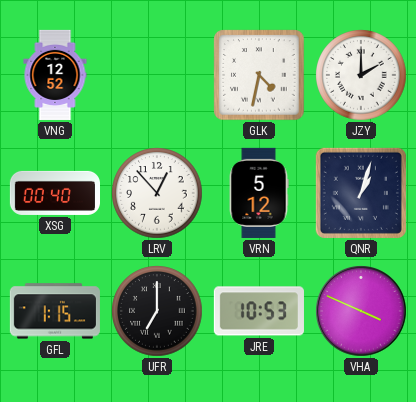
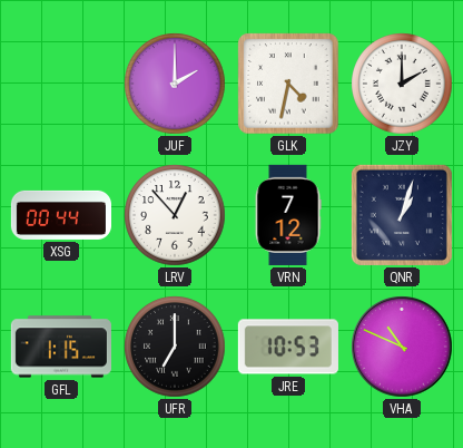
VNG: 12:52 -> none (55, 75)
JUF: none -> 2:00 (175, 84)
XSG: 00:40 -> 00:44 (60, 215)
VRN: 5:12 -> 7:12 (288, 215)
VHA: 3:49 -> 10:49 (402, 347)
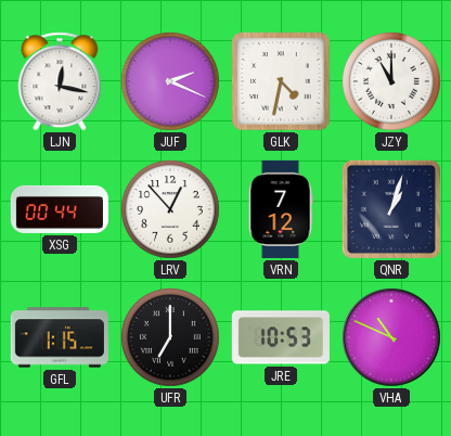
LJN: none -> 12:17 (60, 81)
JUF: 2:00 -> 2:19 (170, 81)
JZY: 2:00 -> 11:00 (391, 81)
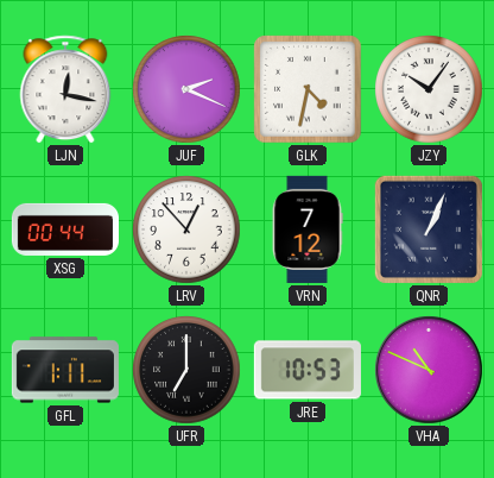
JZY: 11:00 -> 10:06 (429, 89)
QNR: 1:03 -> 1:04 (429, 229)
GFL: 1:15 -> 1:11 (65, 370)
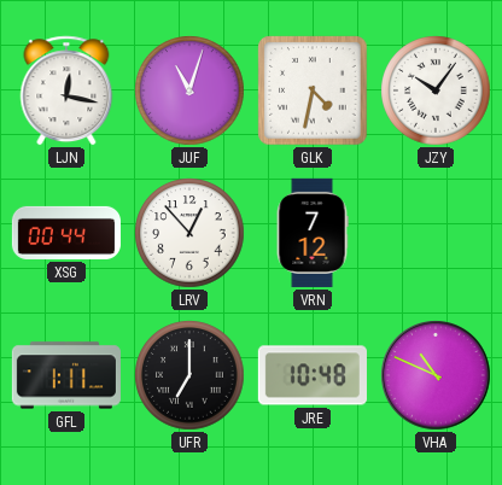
JUF: 2:19 -> 11:03 (189, 90)
QNR: 1:04 -> none (429, 229)
JRE: 10:53 -> 10:48 (313, 375)
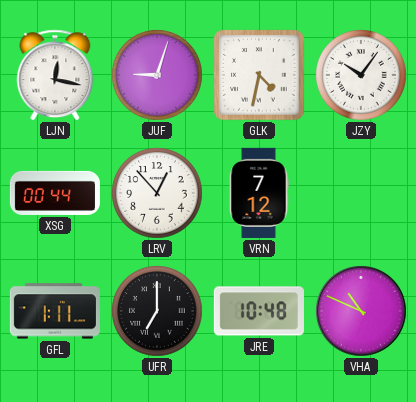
JUF: 11:03 -> 9:03 (157, 75)
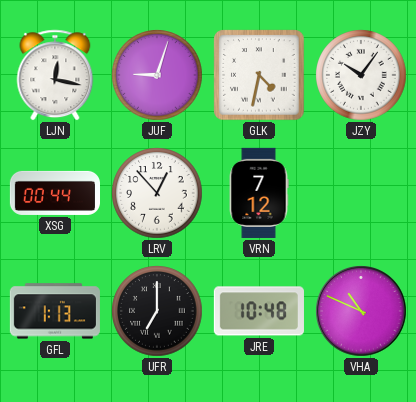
GFL: 1:11 -> 1:13 (55, 311)
